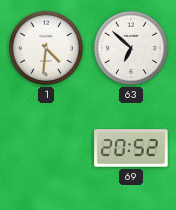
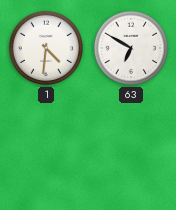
63: 6:52 -> 6:50 (131, 48)
69: 20:52 -> none (131, 148)
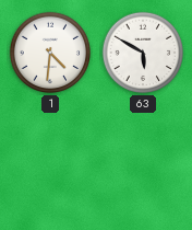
63: 6:50 -> 5:50 (143, 53)
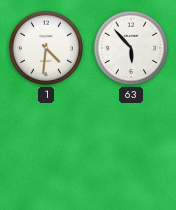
63: 5:50 -> 5:53 (131, 48)
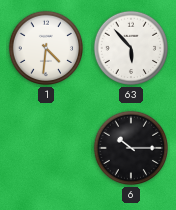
6: none -> 10:15 (131, 148)
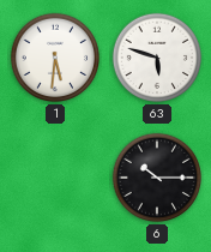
1: 4:31 -> 5:31 (55, 58)
63: 5:53 -> 5:48 (157, 58)
